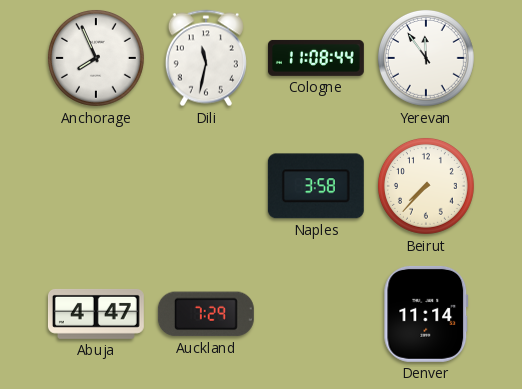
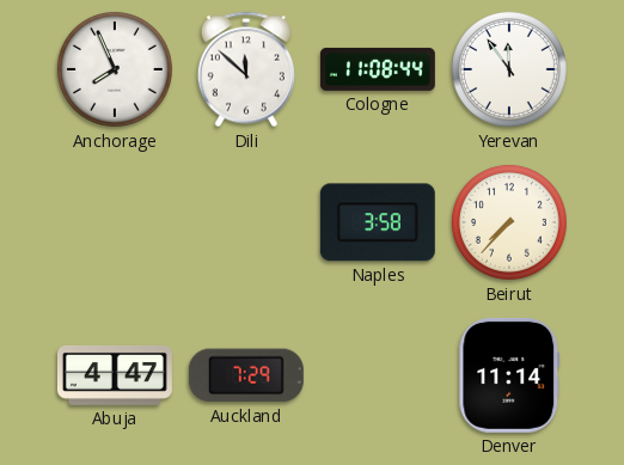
Dili: 11:32 -> 11:52 (246, 69)
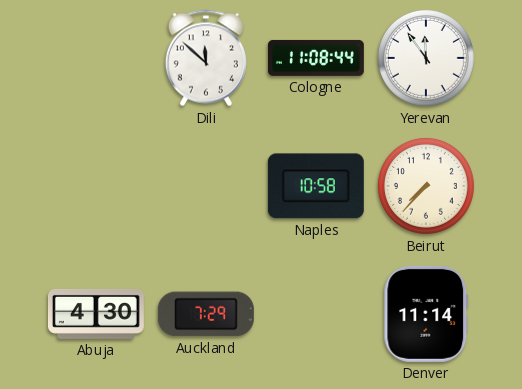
Anchorage: 7:56 -> none (115, 69)
Naples: 3:58 -> 10:58 (316, 186)
Abuja: 4:47 -> 4:30 (96, 314)
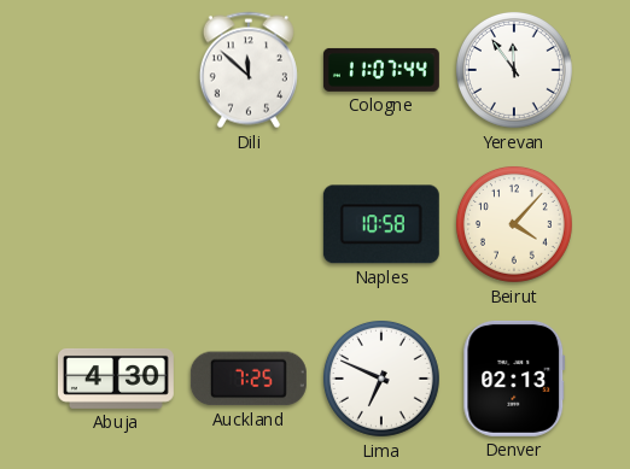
Cologne: 11:08 -> 11:07 (381, 70)
Beirut: 7:37 -> 4:07 (514, 224)
Auckland: 7:29 -> 7:25 (249, 379)
Lima: none -> 6:49 (381, 379)
Denver: 11:14 -> 02:13 (514, 379)
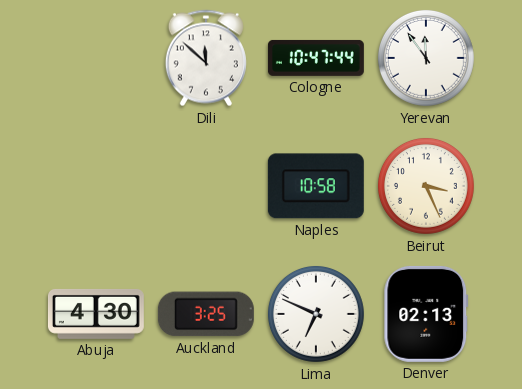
Cologne: 11:07 -> 10:47 (316, 58)
Beirut: 4:07 -> 3:26 (426, 186)
Auckland: 7:25 -> 3:25 (206, 314)
